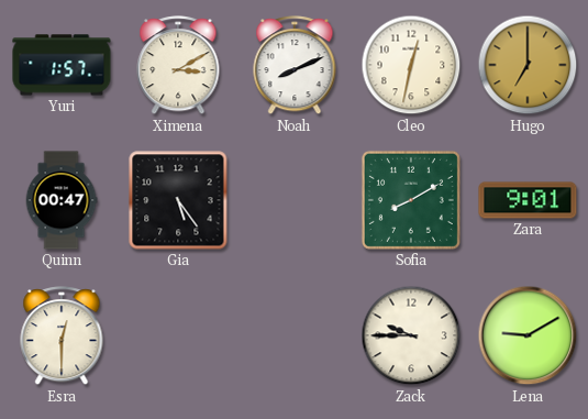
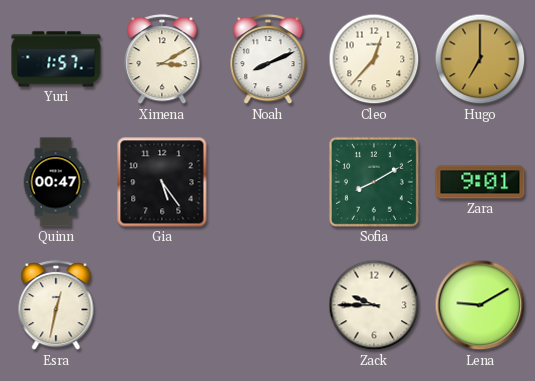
Cleo: 12:32 -> 12:37 (374, 59)
Esra: 12:30 -> 12:32 (56, 306)
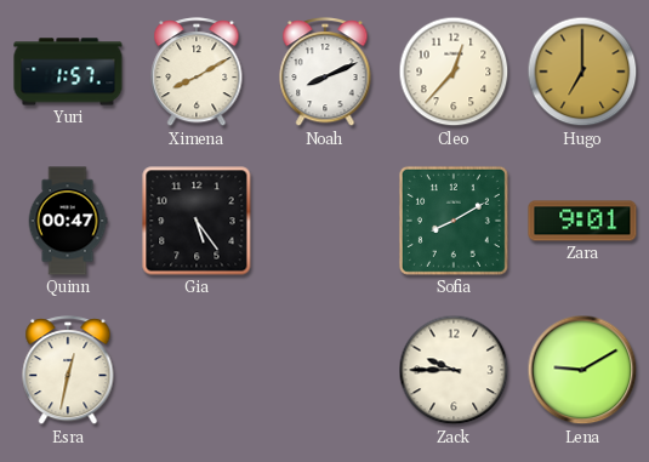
Ximena: 3:10 -> 8:10 (197, 73)
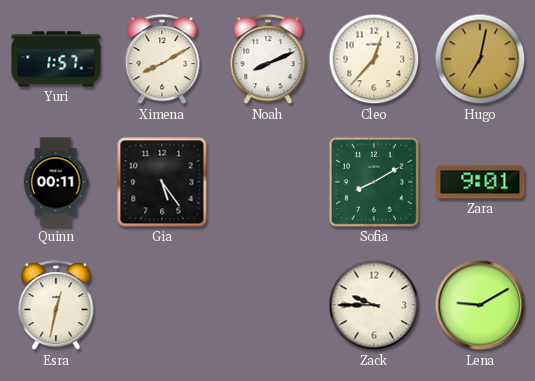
Hugo: 7:00 -> 7:02 (480, 59)
Quinn: 00:47 -> 00:11 (56, 182)
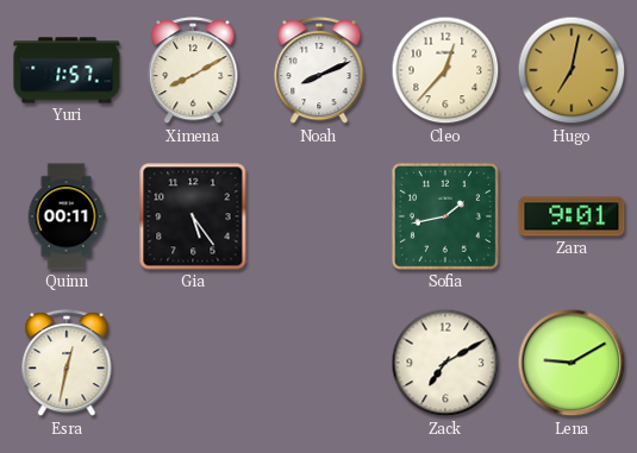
Sofia: 8:10 -> 1:43 (445, 216)
Zack: 9:45 -> 7:10 (445, 363)
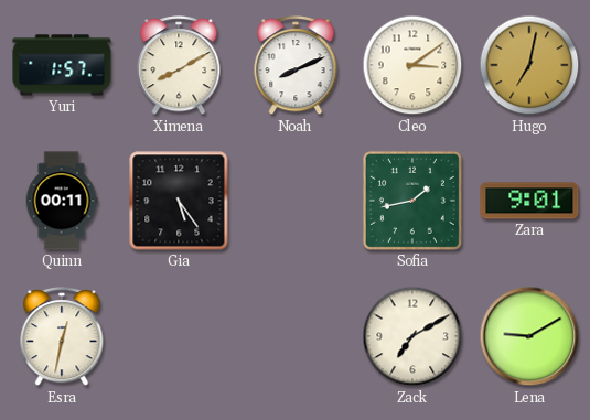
Cleo: 12:37 -> 3:09 (412, 65)
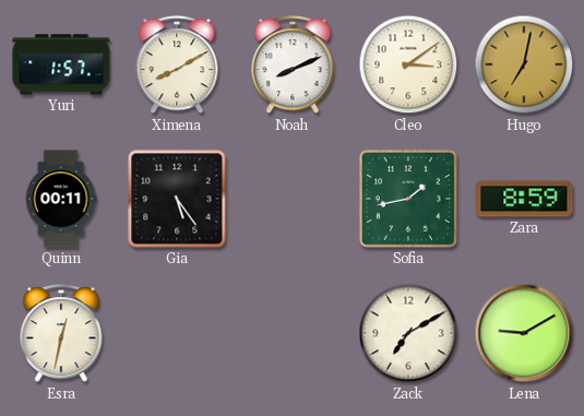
Zara: 9:01 -> 8:59 (524, 199)
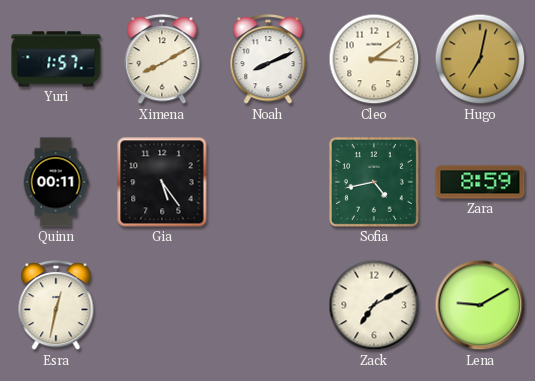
Sofia: 1:43 -> 4:43 (374, 182)
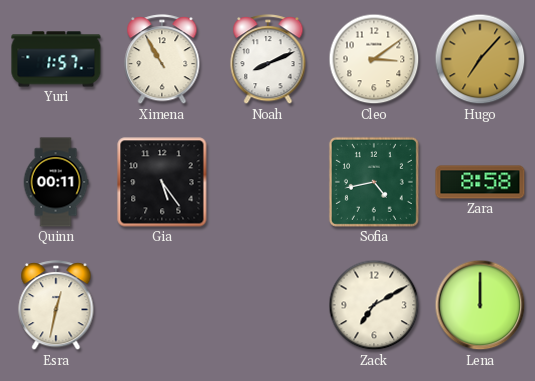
Ximena: 8:10 -> 10:55 (162, 60)
Hugo: 7:02 -> 7:07 (480, 59)
Zara: 8:59 -> 8:58 (480, 182)
Lena: 9:10 -> 12:00 (480, 305)
